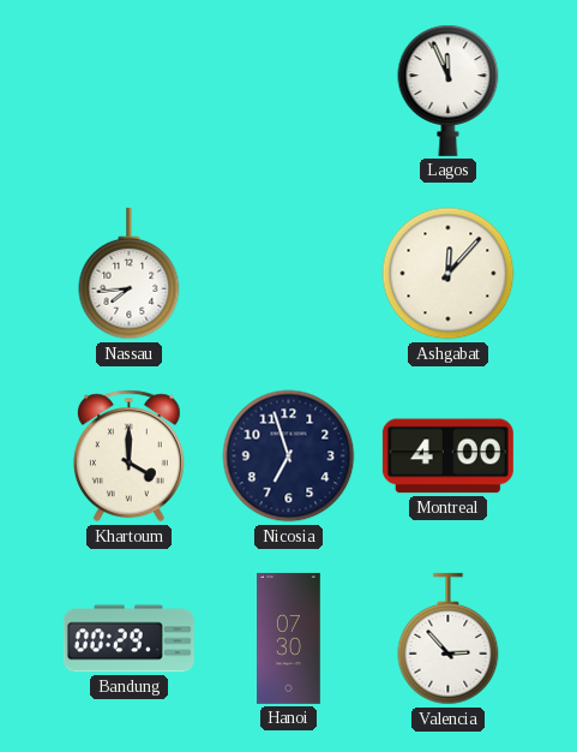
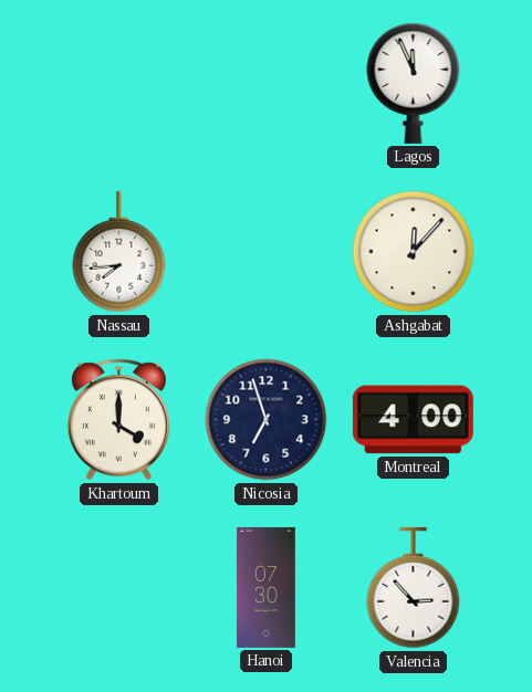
Bandung: 00:29 -> none (128, 639)
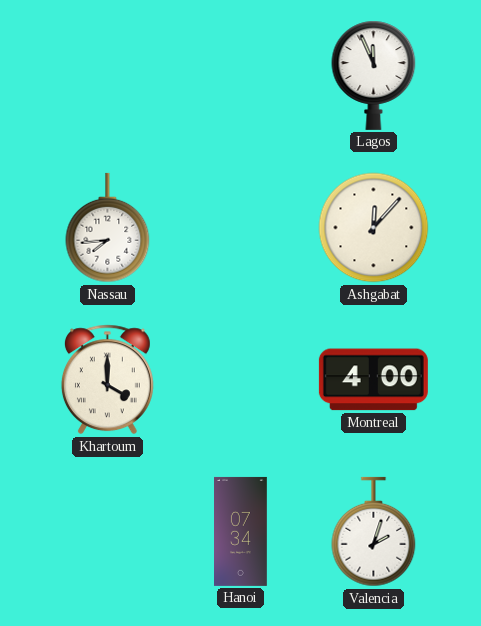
Nicosia: 6:57 -> none (267, 420)
Hanoi: 07:30 -> 07:34 (241, 531)
Valencia: 2:53 -> 2:03 (374, 532)
